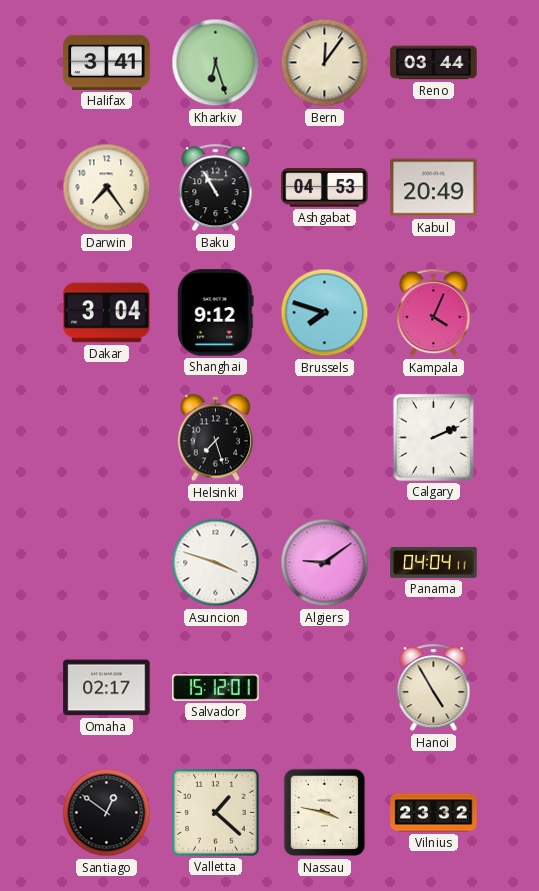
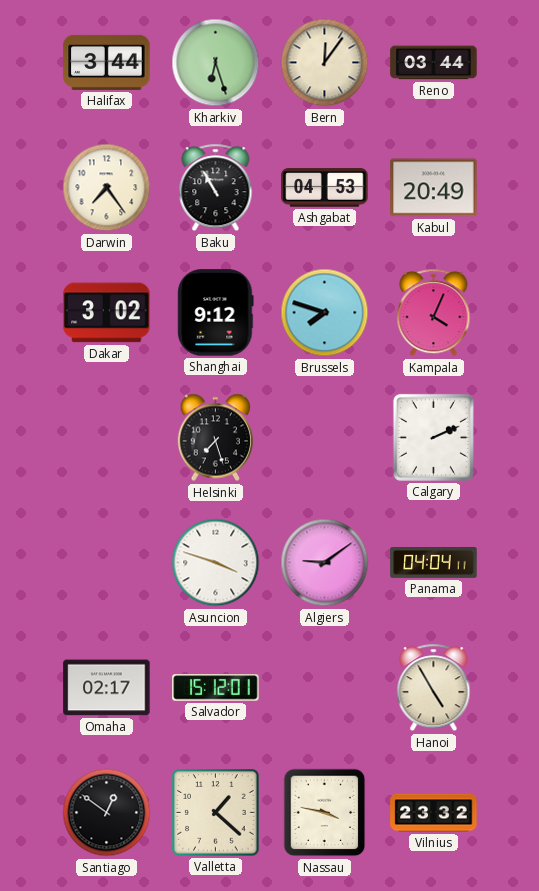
Halifax: 3:41 -> 3:44 (107, 62)
Dakar: 3:04 -> 3:02 (107, 313)
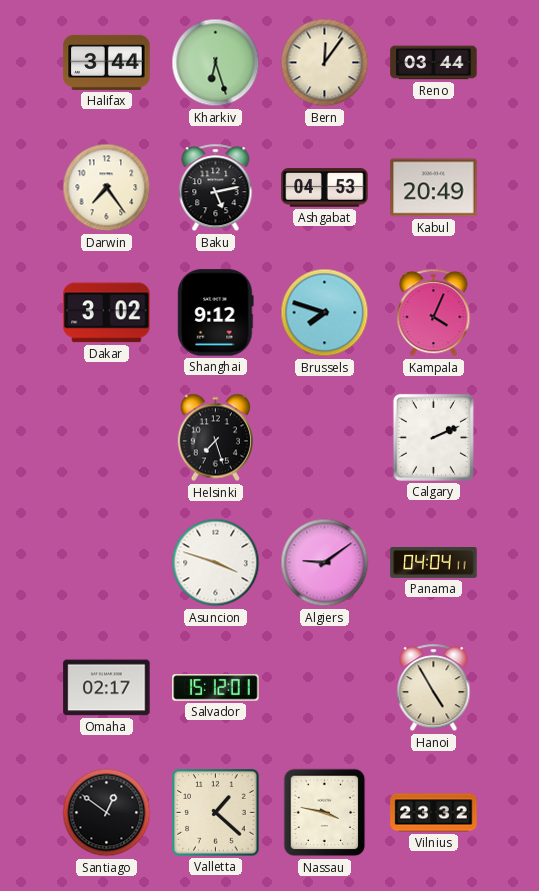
Baku: 10:55 -> 5:13 (216, 188)
